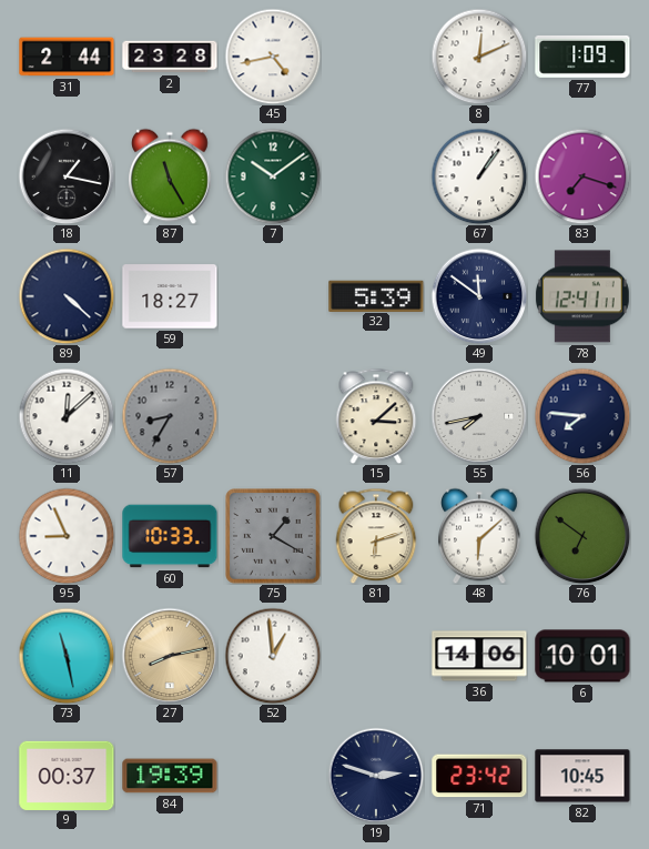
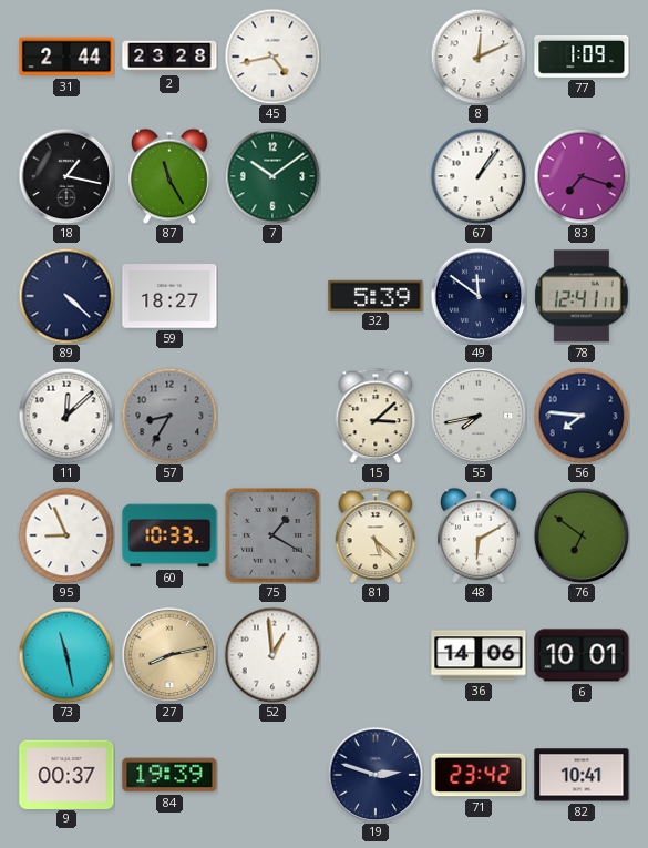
81: 6:12 -> 5:22 (376, 535)
48: 6:08 -> 6:10 (479, 535)
82: 10:45 -> 10:41 (582, 775)
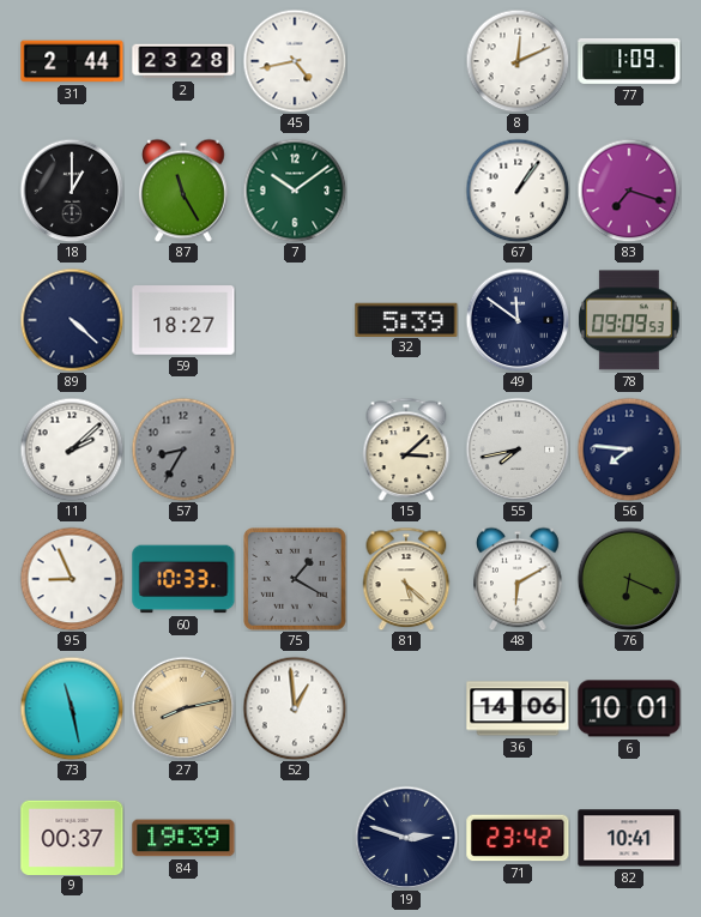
18: 1:17 -> 1:00 (72, 191)
78: 12:41 -> 09:09 (629, 320)
11: 12:08 -> 2:08 (72, 450)
76: 6:51 -> 6:19 (629, 579)
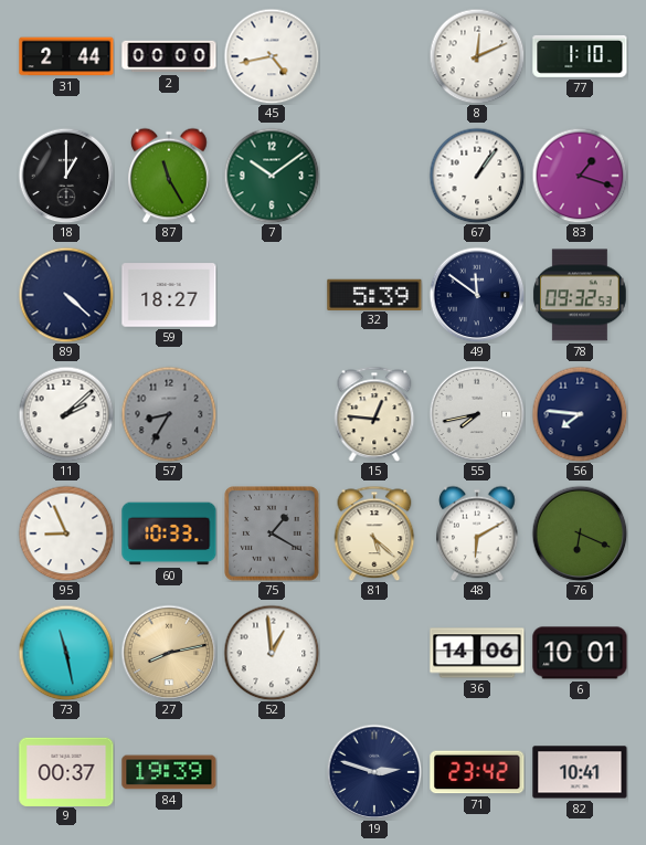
2: 23:28 -> 00:00 (169, 56)
77: 1:09 -> 1:10 (580, 56)
83: 7:18 -> 1:18 (580, 176)
78: 09:09 -> 09:32 (580, 295)
15: 3:08 -> 12:46 (374, 414)
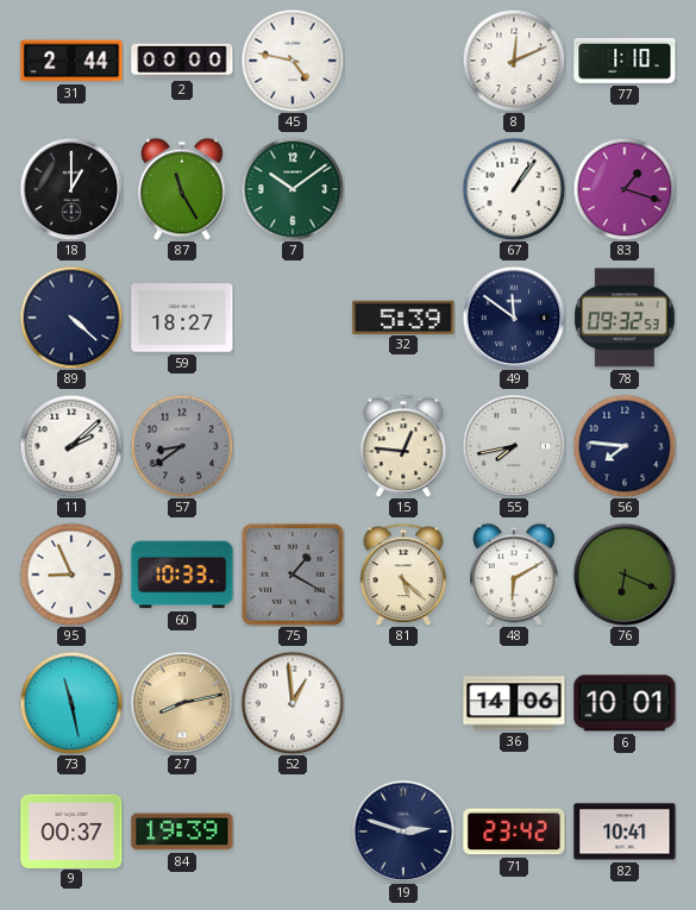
45: 4:43 -> 4:47 (293, 61)
57: 8:35 -> 8:39 (182, 446)
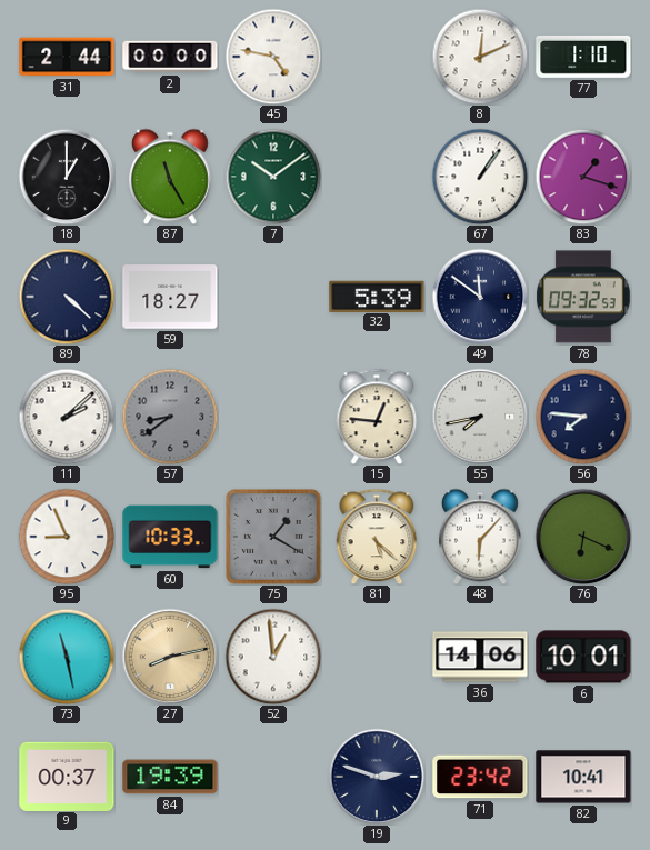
48: 6:10 -> 6:07 (480, 537)
